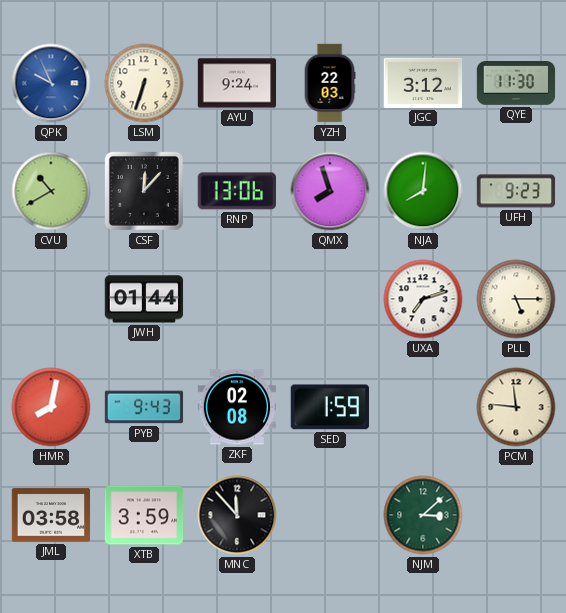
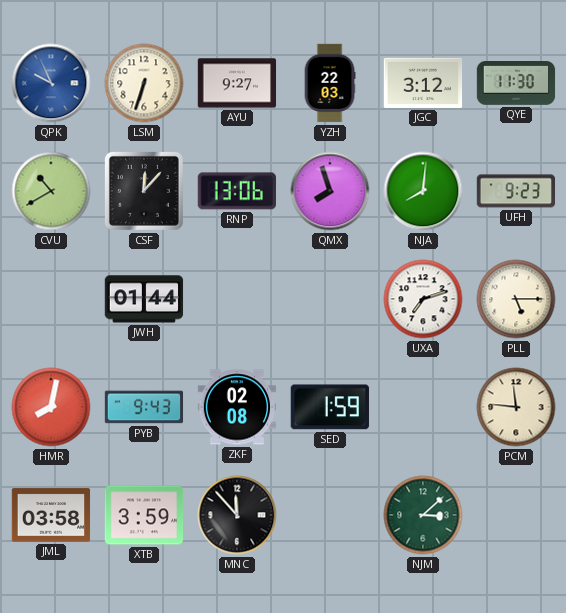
AYU: 9:24 -> 9:27 (237, 83)
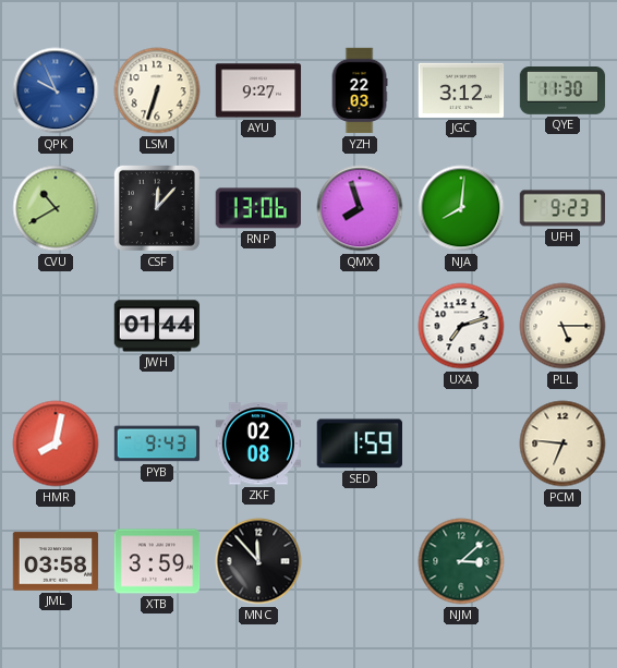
PCM: 11:46 -> 6:46 (562, 444)
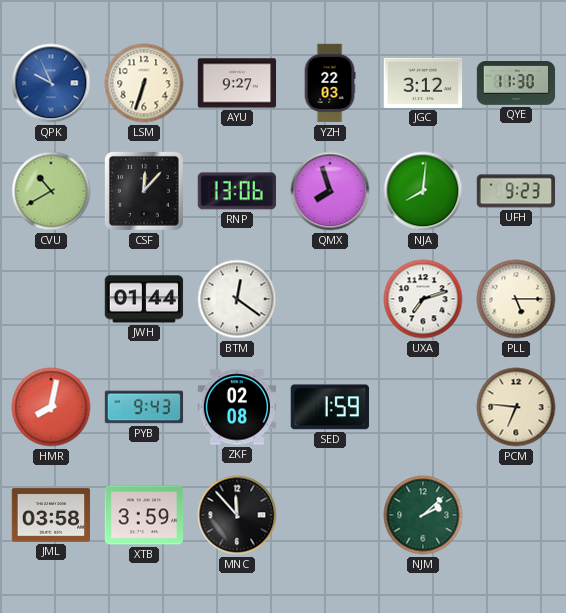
BTM: none -> 12:21 (237, 299)
NJM: 3:08 -> 2:08 (423, 515)
